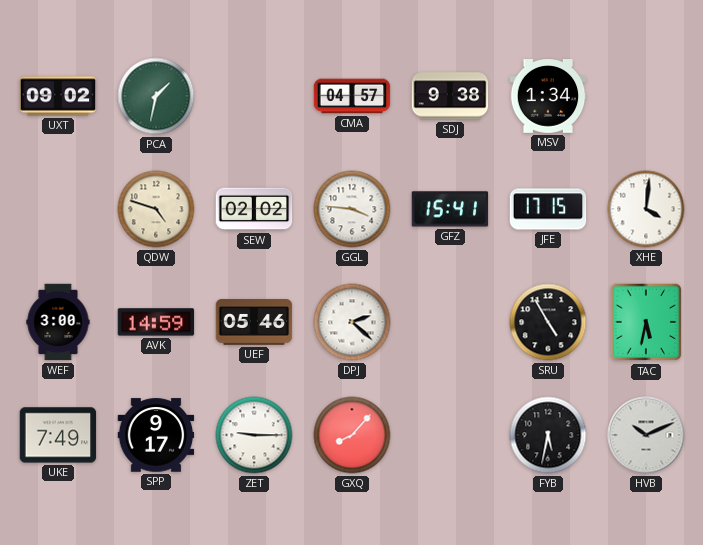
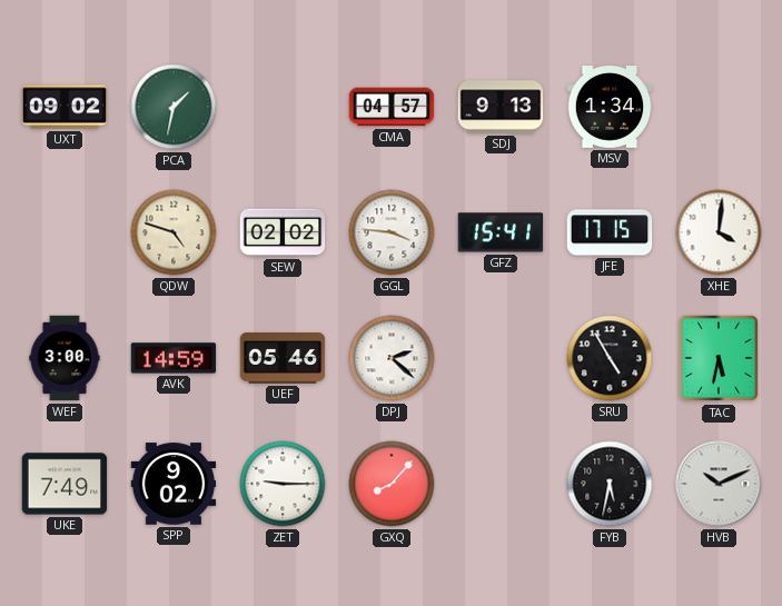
SDJ: 9:38 -> 9:13 (501, 107)
SPP: 9:17 -> 9:02 (174, 484)
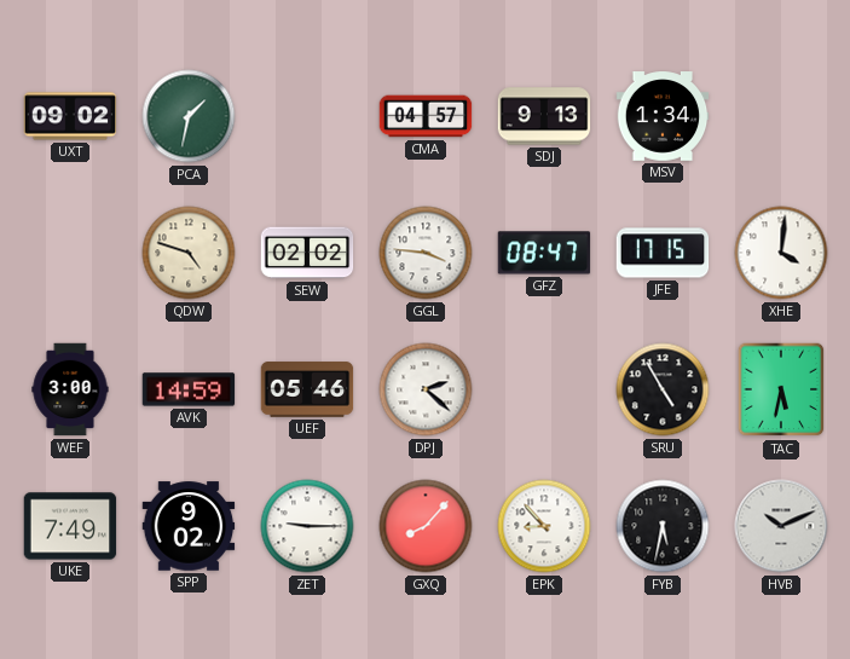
GFZ: 15:41 -> 08:47 (544, 253)
EPK: none -> 8:53 (544, 526)
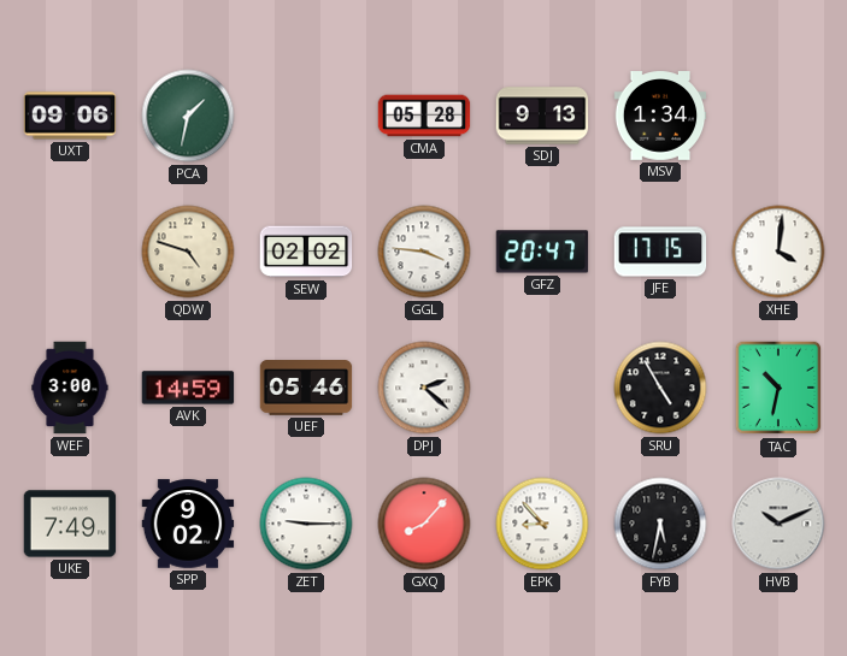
UXT: 09:02 -> 09:06 (70, 116)
CMA: 04:57 -> 05:28 (424, 116)
GFZ: 08:47 -> 20:47 (542, 252)
TAC: 5:32 -> 10:32 (778, 388)
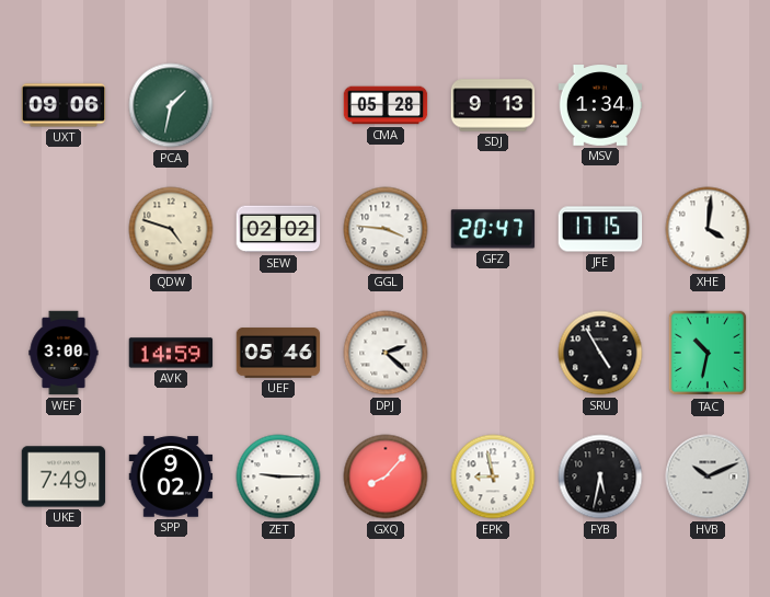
EPK: 8:53 -> 8:58 (493, 477)
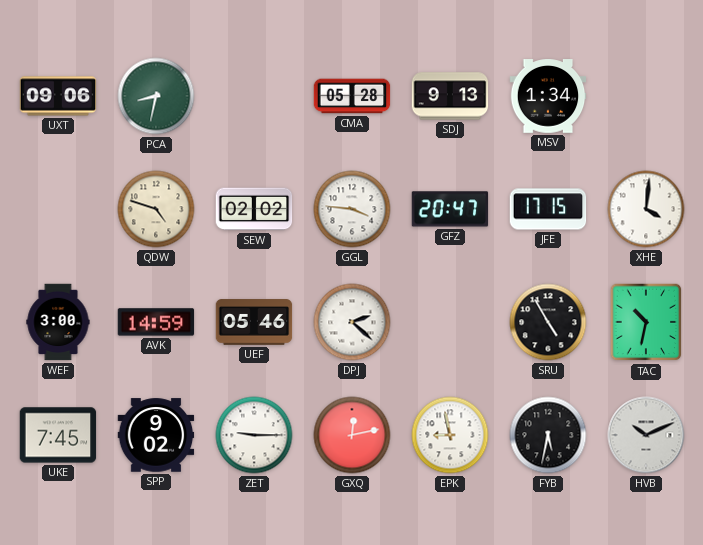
PCA: 1:32 -> 8:32 (156, 96)
UKE: 7:49 -> 7:45 (58, 435)
GXQ: 8:07 -> 12:13 (352, 435)
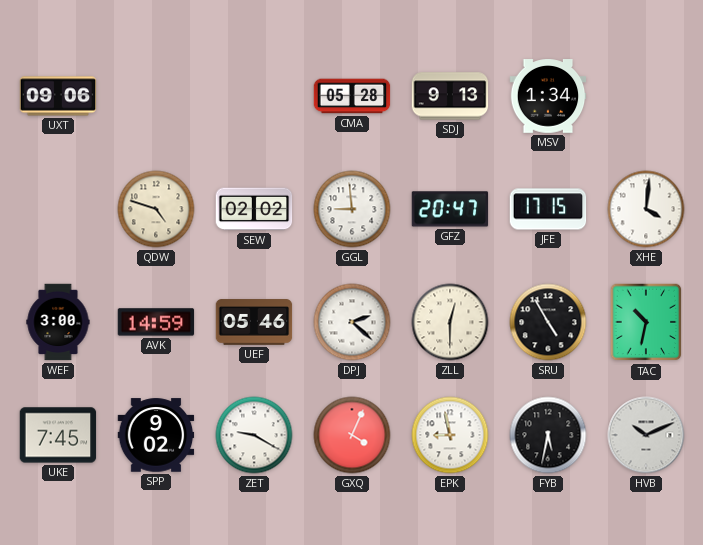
PCA: 8:32 -> none (156, 96)
GGL: 3:46 -> 8:59 (352, 209)
ZLL: none -> 12:30 (450, 322)
ZET: 9:15 -> 9:20 (254, 435)
GXQ: 12:13 -> 4:04 (352, 435)
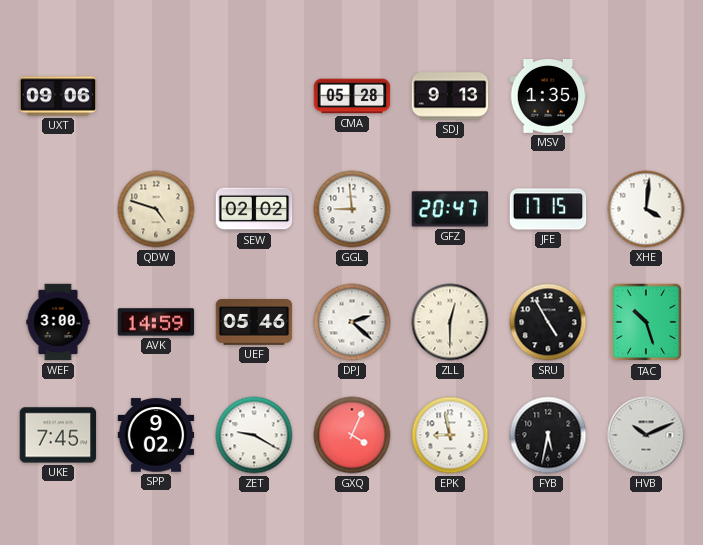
MSV: 1:34 -> 1:35 (548, 96)
TAC: 10:32 -> 10:27 (646, 322)
